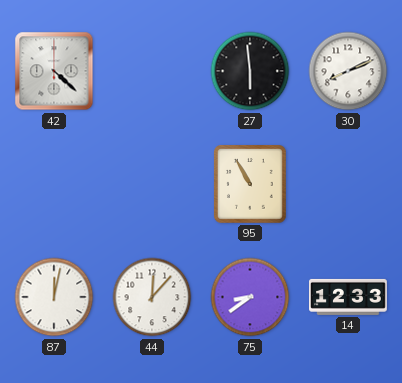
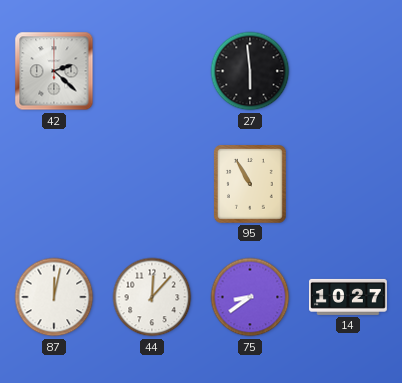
42: 4:22 -> 2:22 (54, 71)
30: 8:11 -> none (348, 71)
14: 12:33 -> 10:27 (348, 297)
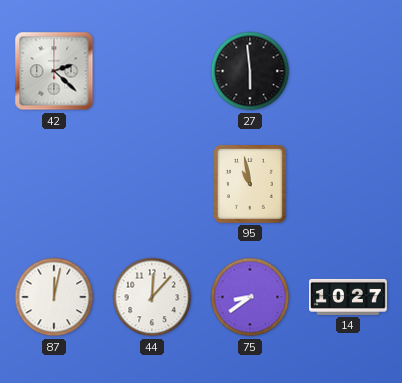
95: 10:55 -> 10:58 (251, 185)
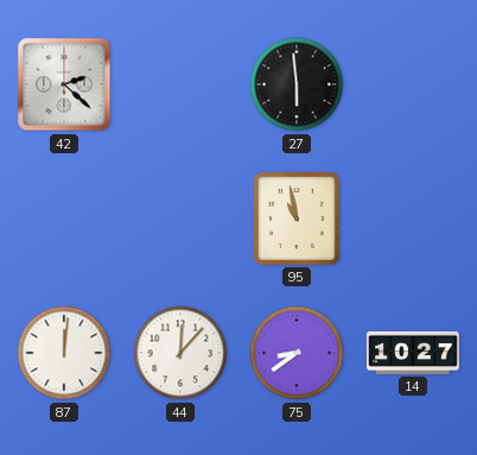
87: 12:02 -> 12:01 (64, 353)
